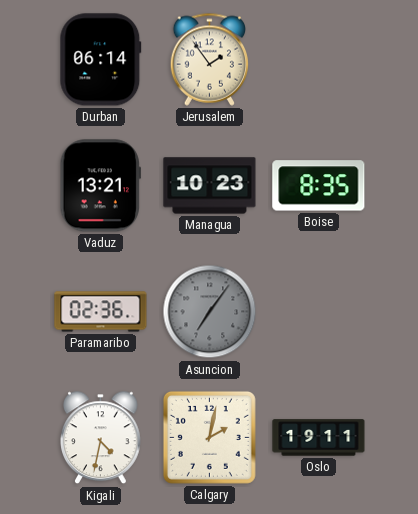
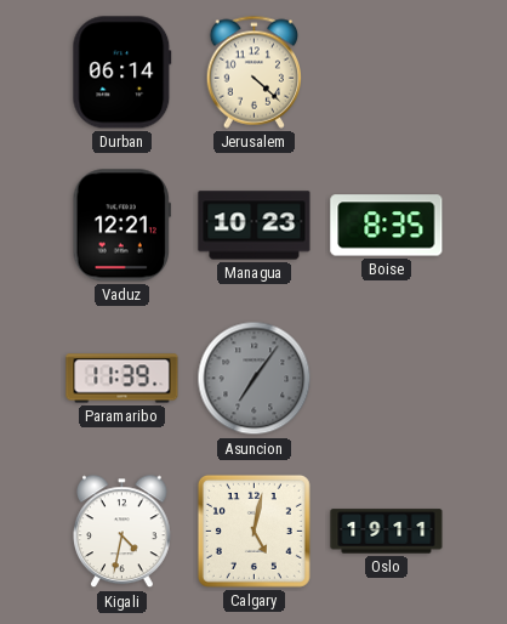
Jerusalem: 1:54 -> 4:22 (253, 72)
Vaduz: 13:21 -> 12:21 (121, 226)
Paramaribo: 02:36 -> 11:39 (123, 379)
Calgary: 2:02 -> 5:02 (253, 531)
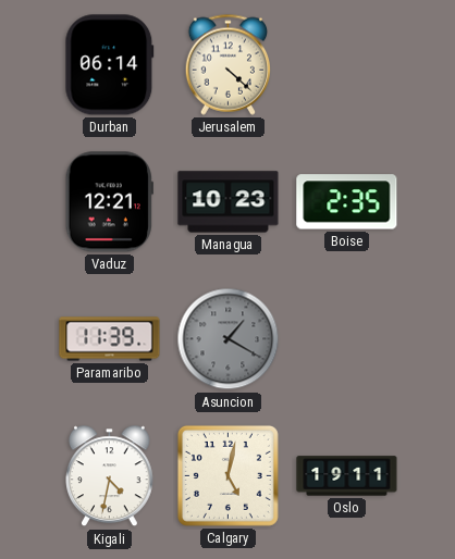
Boise: 8:35 -> 2:35 (347, 202)
Asuncion: 7:06 -> 1:20 (229, 339)
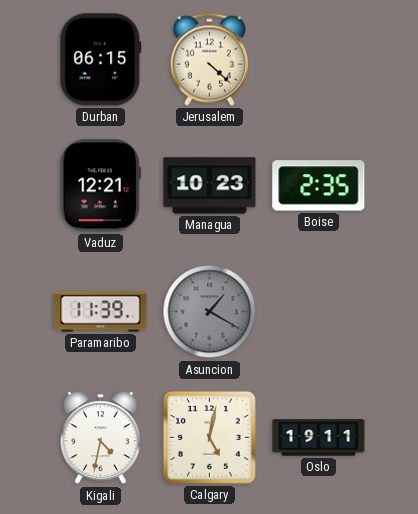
Durban: 06:14 -> 06:15 (101, 60)
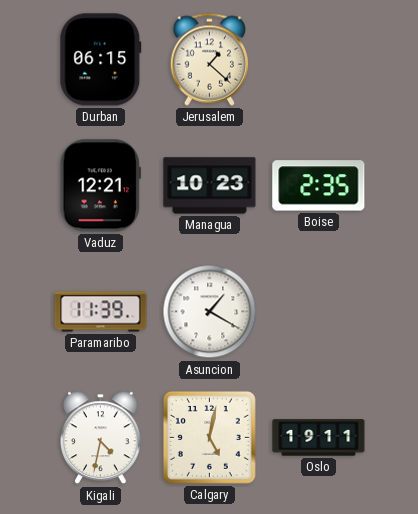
Jerusalem: 4:22 -> 1:22 (209, 59)
Asuncion dial: grey -> white (210, 312)
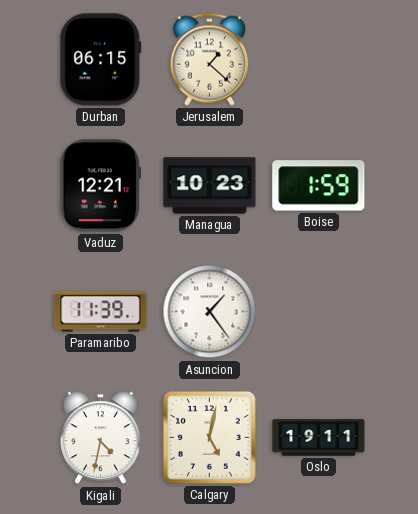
Boise: 2:35 -> 1:59 (319, 186)
Asuncion: 1:20 -> 1:24 (210, 312)
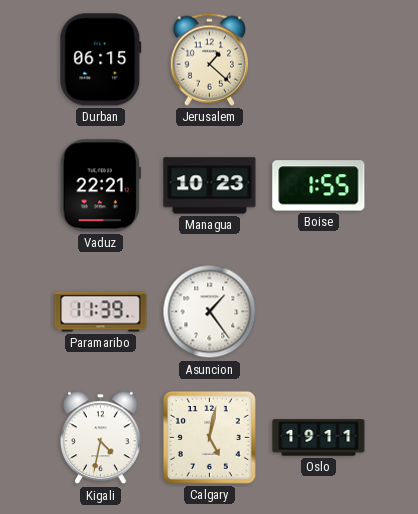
Vaduz: 12:21 -> 22:21 (100, 186)
Boise: 1:59 -> 1:55 (319, 186)
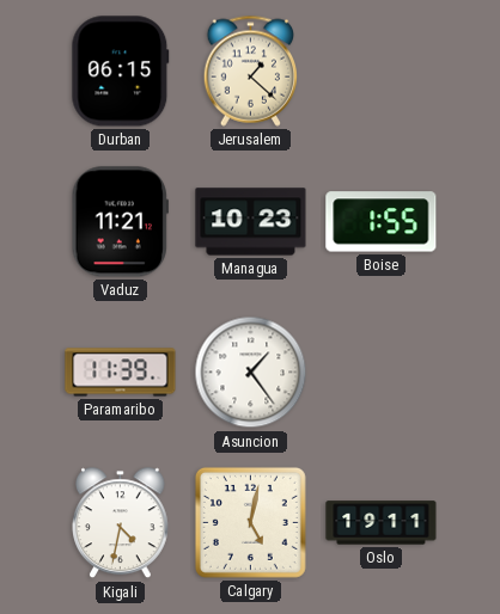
Vaduz: 22:21 -> 11:21 (120, 222)
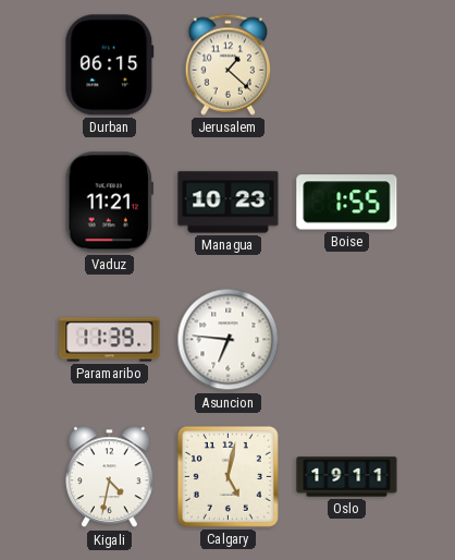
Asuncion: 1:24 -> 6:46 (229, 340)
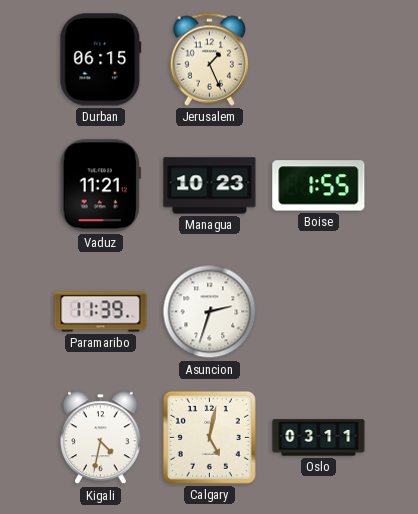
Jerusalem: 1:22 -> 1:26 (209, 59)
Asuncion: 6:46 -> 2:33 (210, 312)
Oslo: 19:11 -> 03:11 (319, 438)
